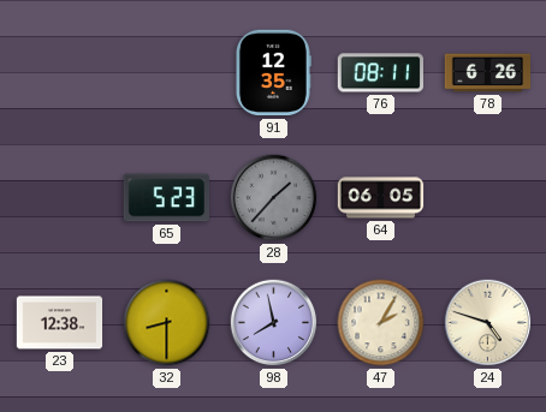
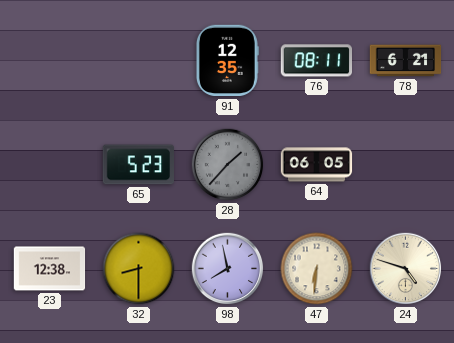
78: 6:26 -> 6:21 (406, 61)
47: 2:05 -> 6:31 (317, 269)
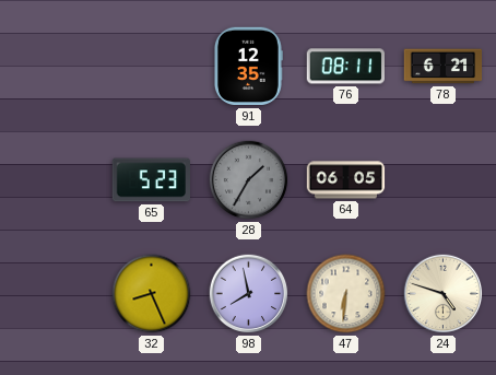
28: 1:37 -> 1:35 (249, 180)
23: 12:38 -> none (50, 269)
32: 8:30 -> 8:26 (152, 294)
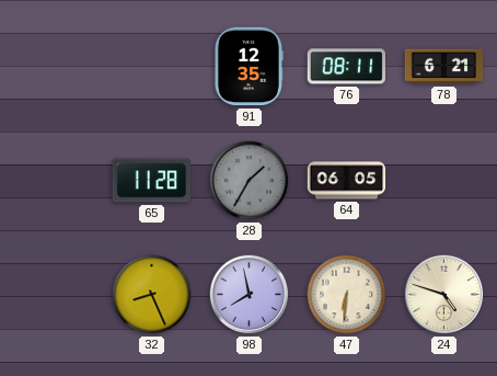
65: 5:23 -> 11:28 (151, 181)
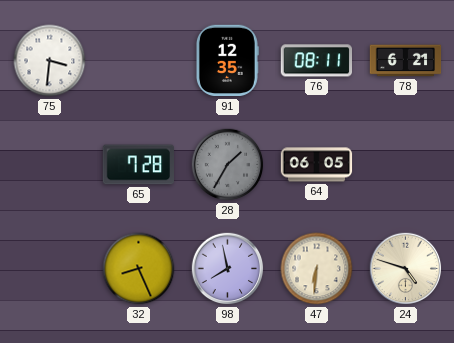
75: none -> 3:31 (50, 61)
65: 11:28 -> 7:28 (138, 165)
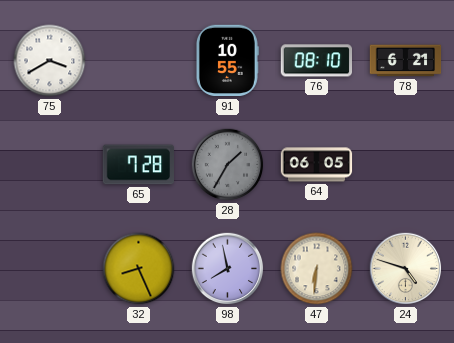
75: 3:31 -> 3:40 (50, 61)
91: 12:35 -> 10:55 (227, 61)
76: 08:11 -> 08:10 (316, 61)
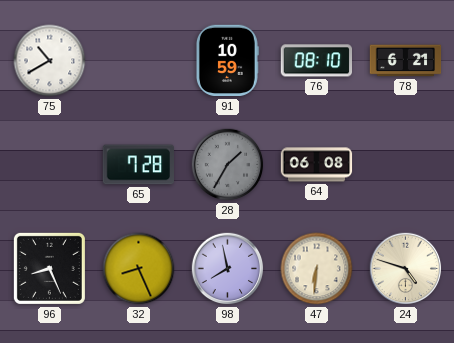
75: 3:40 -> 10:40 (50, 61)
91: 10:55 -> 10:59 (227, 61)
64: 06:05 -> 06:08 (317, 165)
96: none -> 8:26 (49, 268)
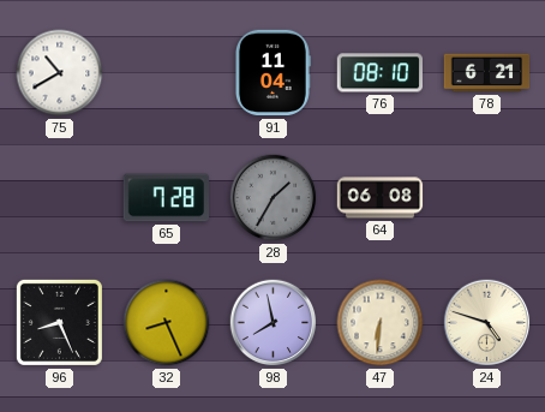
91: 10:59 -> 11:04 (272, 73)
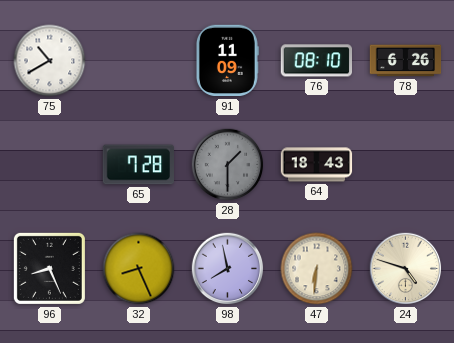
91: 11:04 -> 11:09 (227, 61)
78: 6:21 -> 6:26 (406, 61)
28: 1:35 -> 1:30 (228, 165)
64: 06:08 -> 18:43 (317, 165)
